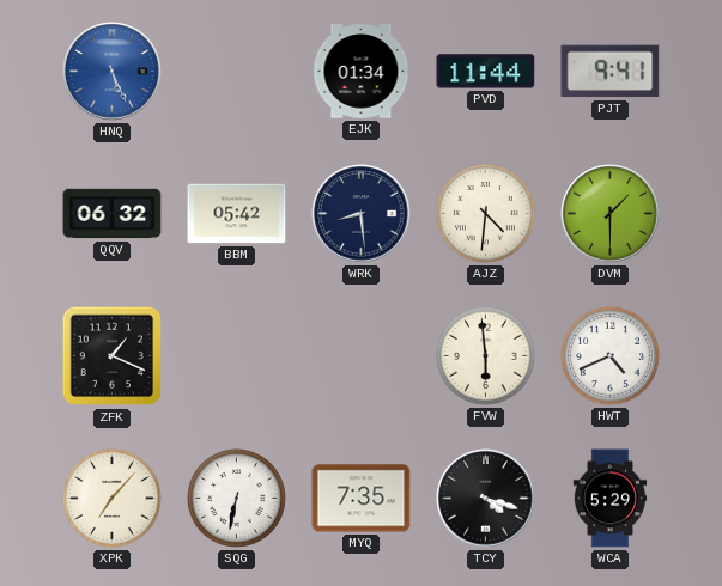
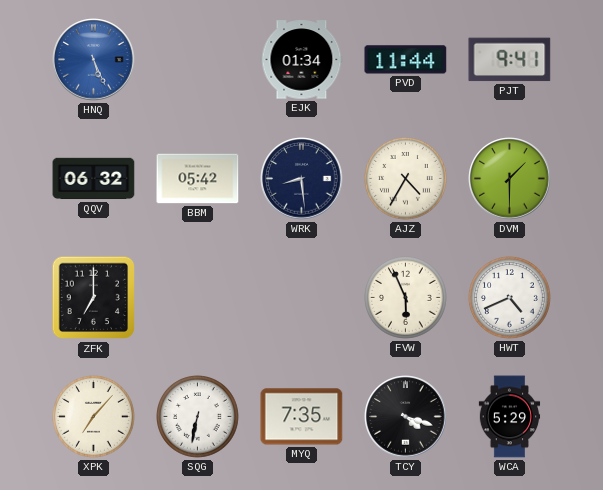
AJZ: 4:31 -> 4:35 (406, 179)
ZFK: 1:19 -> 7:00 (94, 298)
FVW: 5:59 -> 5:56 (406, 298)
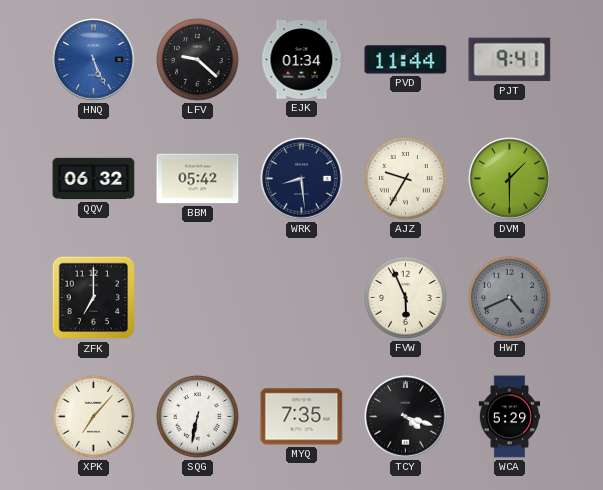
LFV: none -> 9:22 (198, 60)
AJZ: 4:35 -> 9:35 (406, 179)
HWT dial: white -> grey (510, 298)
